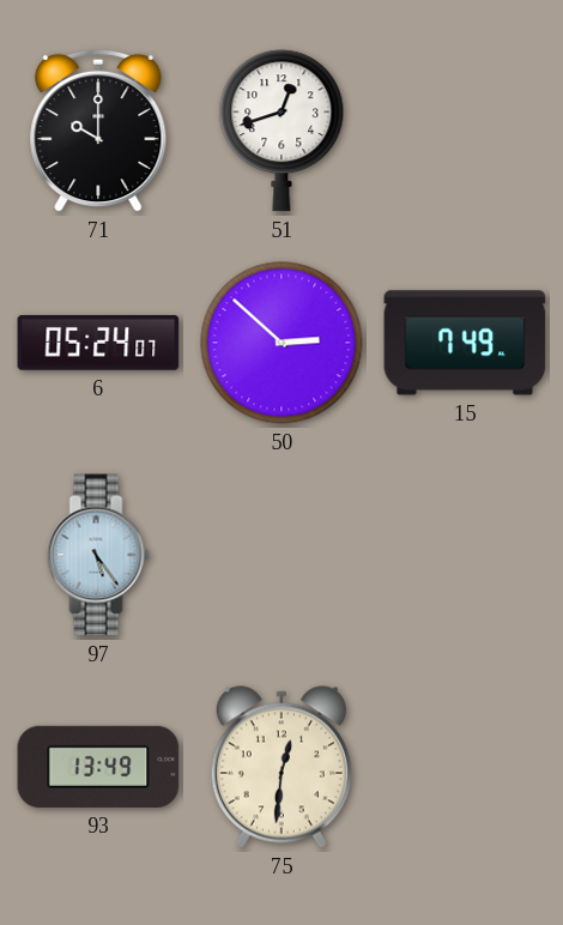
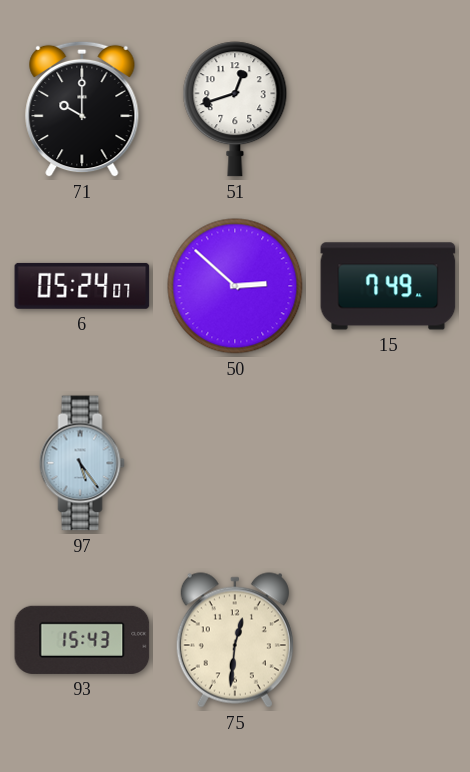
93: 13:49 -> 15:43 (82, 640)
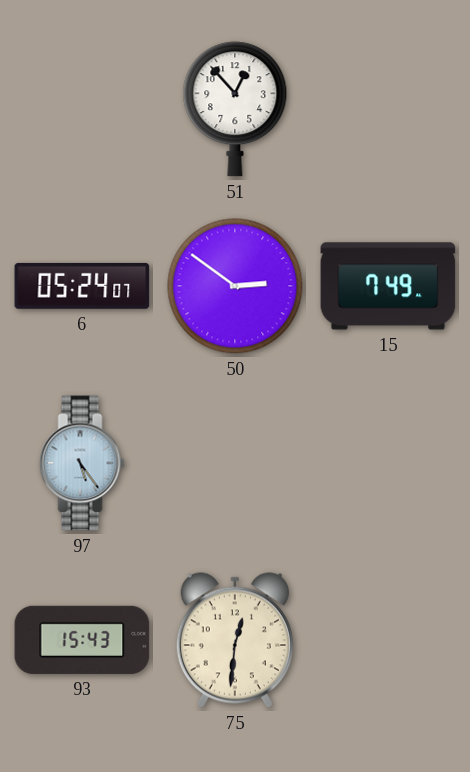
71: 10:00 -> none (82, 109)
51: 12:42 -> 12:53 (235, 109)
50: 2:52 -> 2:51 (235, 286)
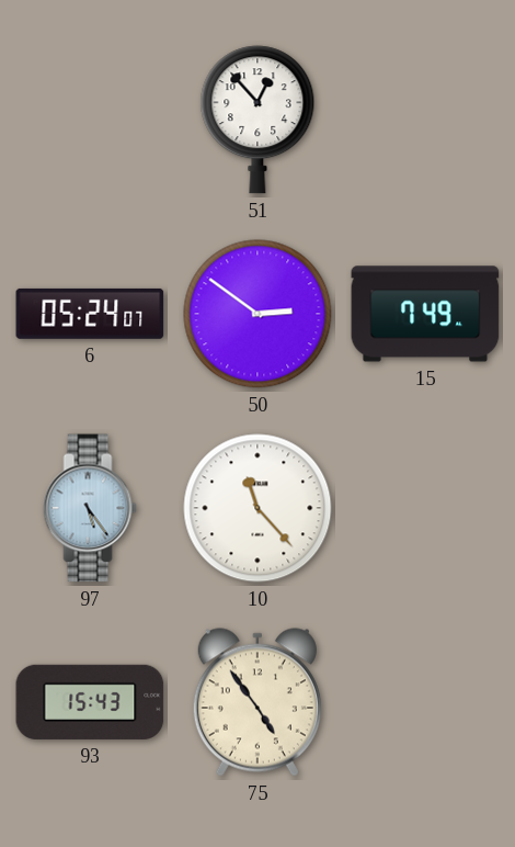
10: none -> 11:23 (257, 508)
75: 12:31 -> 4:54 (257, 702)
